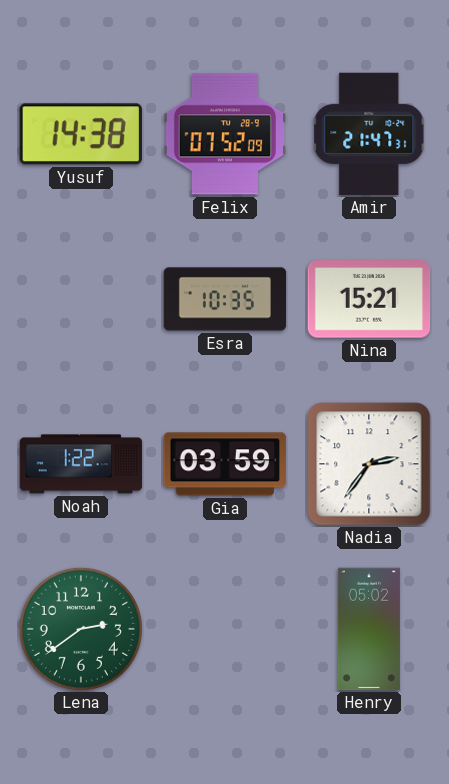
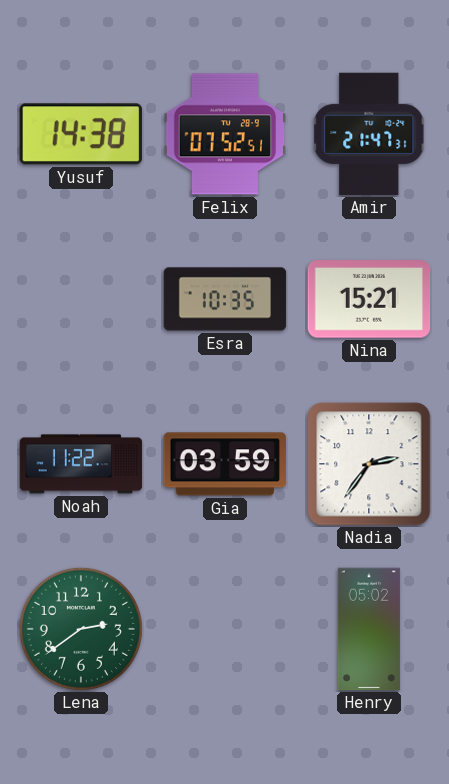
Felix: 07:52:09 -> 07:52:51 (225, 134)
Noah: 1:22 -> 11:22 (81, 464)
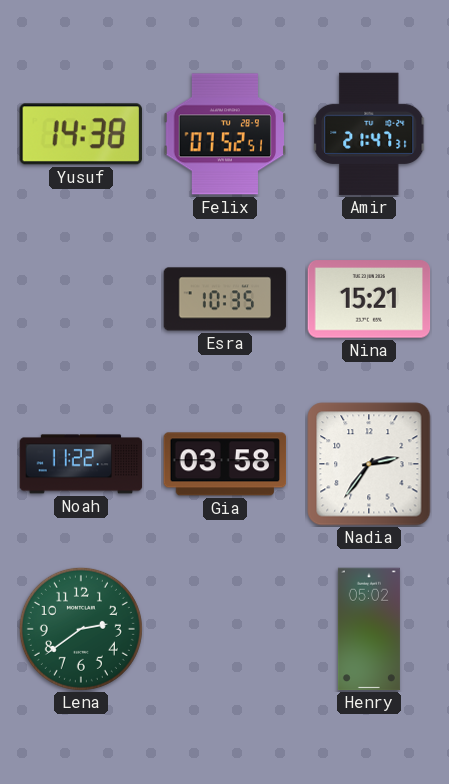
Gia: 03:59 -> 03:58 (225, 464)
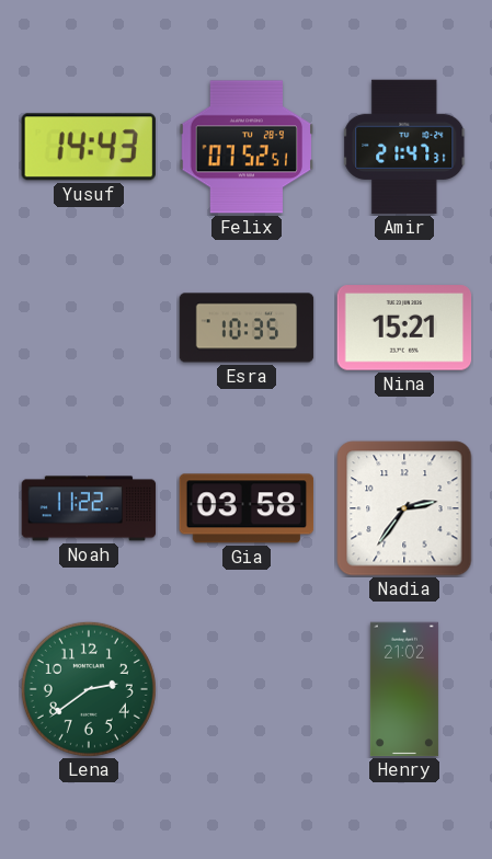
Yusuf: 14:38 -> 14:43 (89, 147)
Henry: 05:02 -> 21:02 (404, 689)
